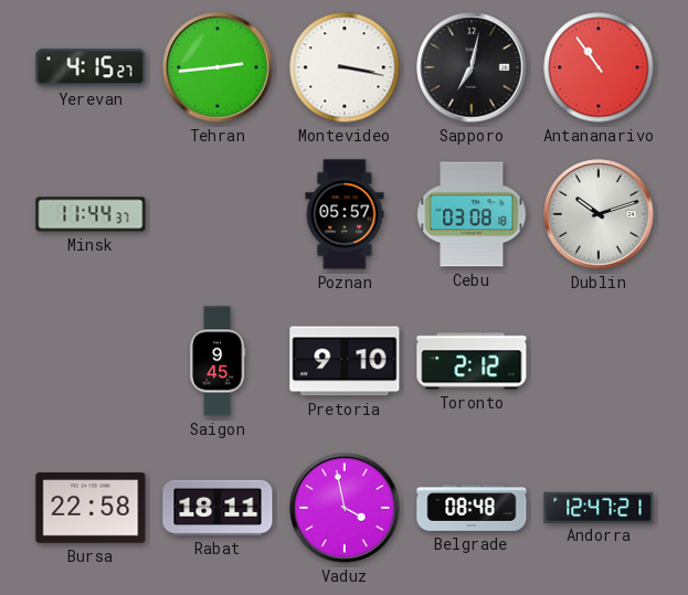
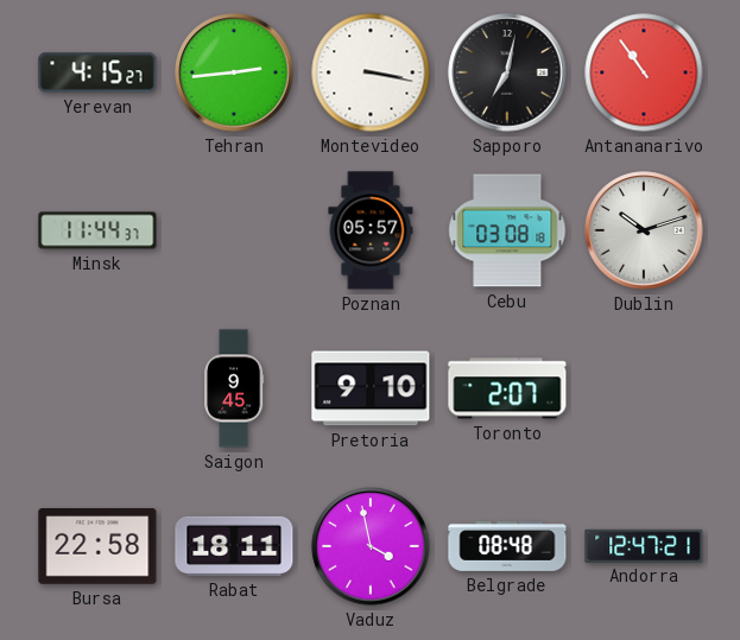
Toronto: 2:12 -> 2:07 (507, 388)
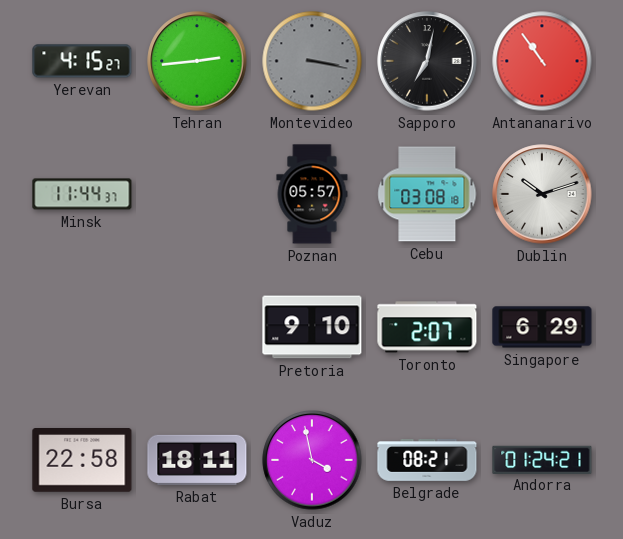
Montevideo dial: white -> grey (312, 61)
Saigon: 9:45 -> none (234, 388)
Singapore: none -> 6:29 (542, 327)
Belgrade: 08:48 -> 08:21 (427, 461)
Andorra: 12:47 -> 01:24 (542, 459)
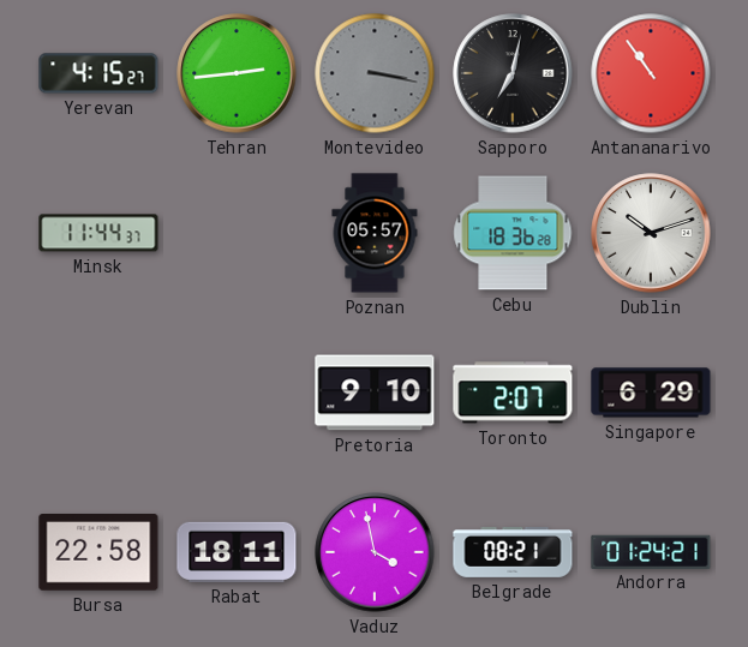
Cebu: 03:08 -> 18:36 (513, 233)
